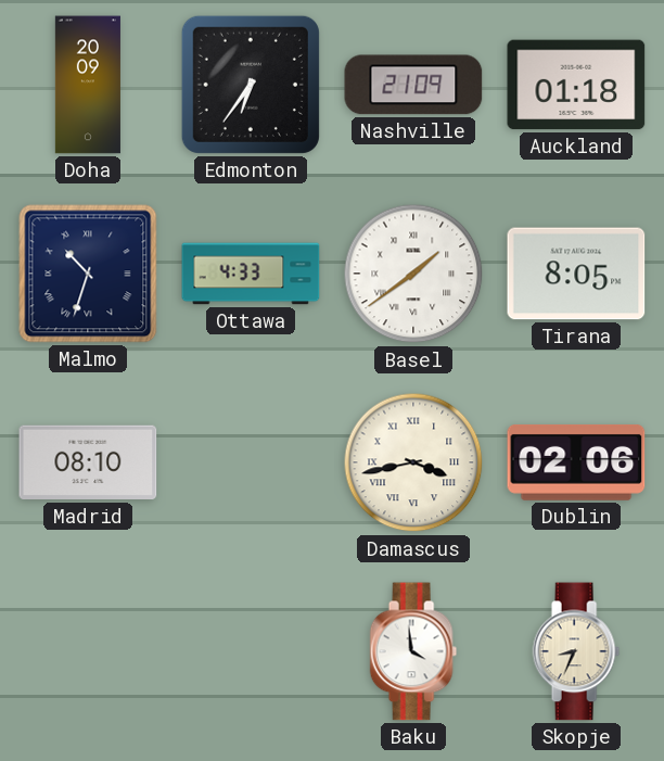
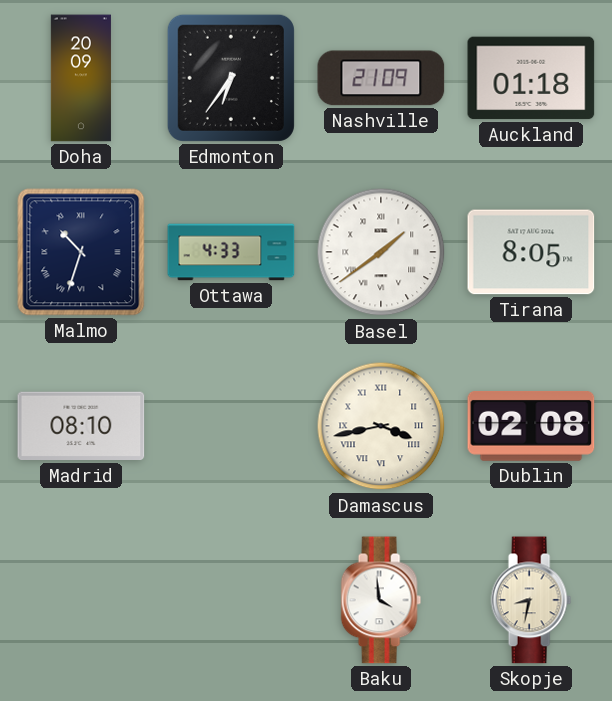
Dublin: 02:06 -> 02:08 (531, 426)
Skopje: 8:34 -> 8:32 (531, 600)
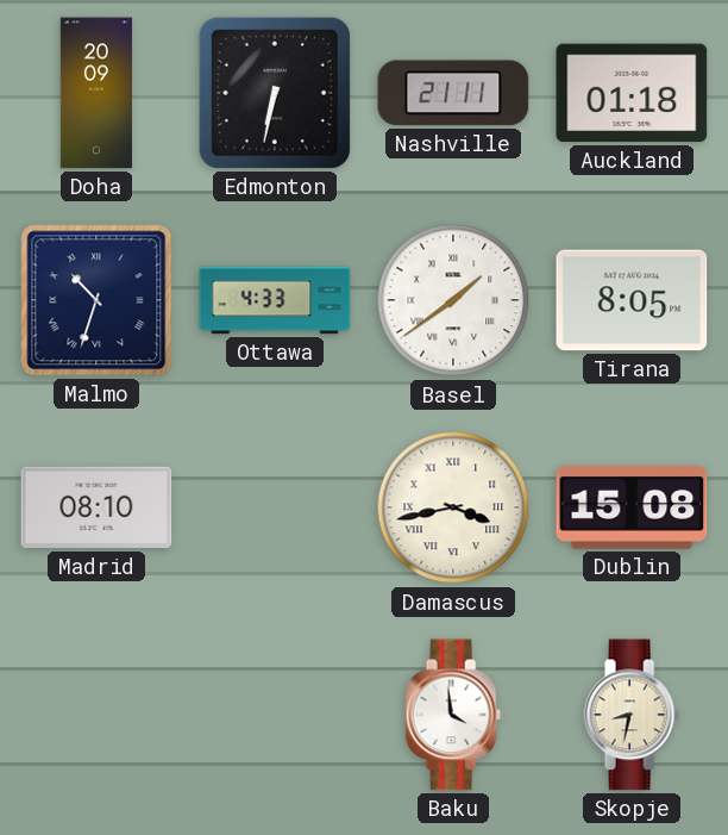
Edmonton: 6:36 -> 6:32 (275, 93)
Nashville: 21:09 -> 21:11 (453, 93)
Dublin: 02:08 -> 15:08 (632, 507)
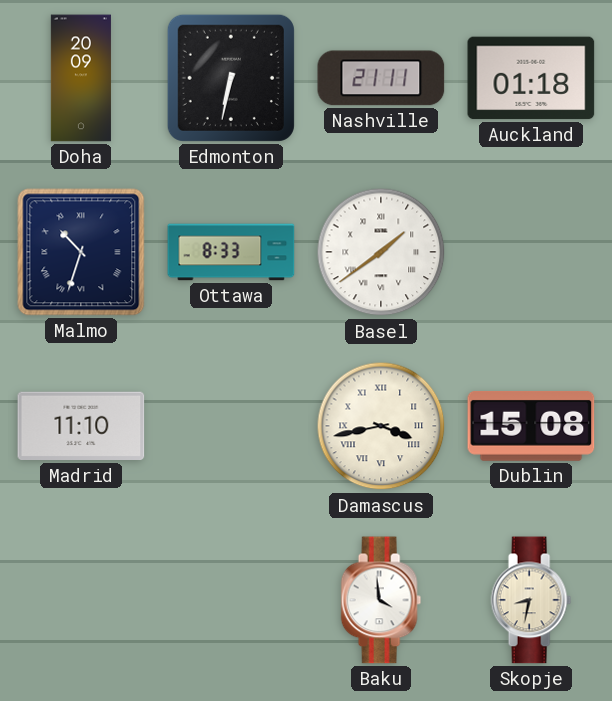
Ottawa: 4:33 -> 8:33 (231, 252)
Tirana: 8:05 -> none (632, 300)
Madrid: 08:10 -> 11:10 (81, 426)
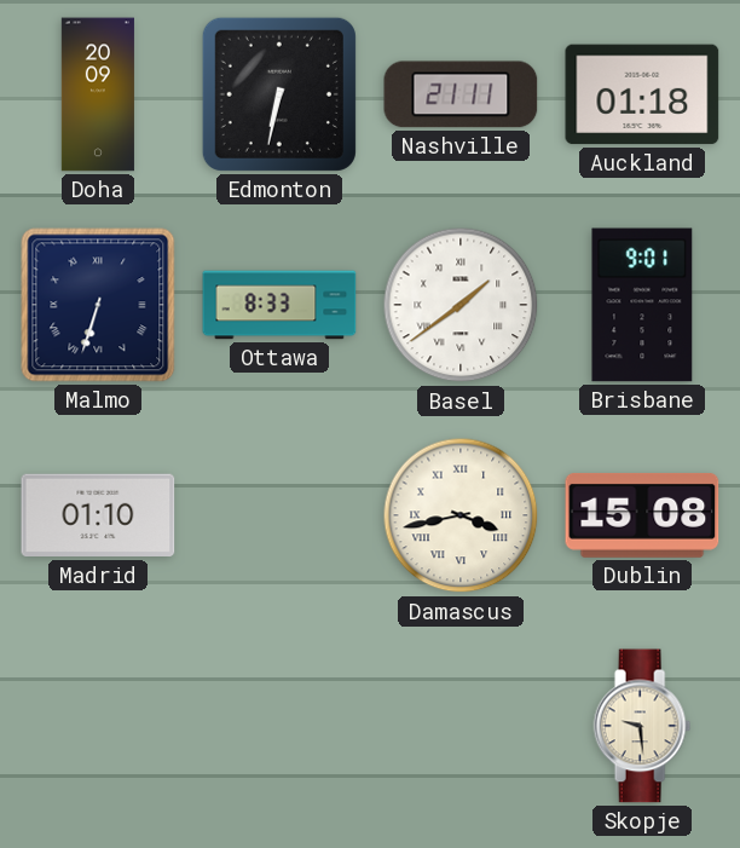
Malmo: 10:33 -> 6:33 (98, 305)
Brisbane: none -> 9:01 (642, 305)
Madrid: 11:10 -> 01:10 (98, 515)
Baku: 3:59 -> none (381, 600)
Skopje: 8:32 -> 9:29 (642, 726)
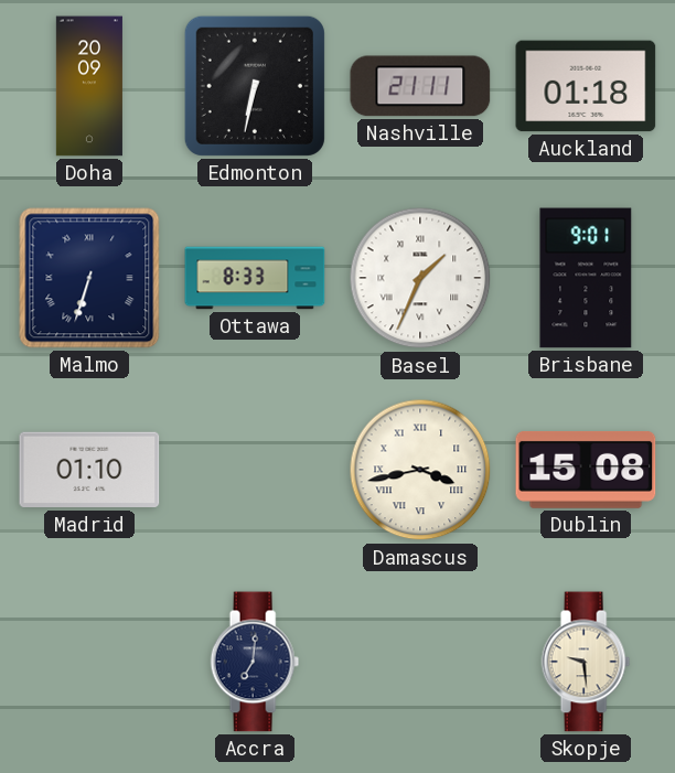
Basel: 1:39 -> 1:34 (420, 278)
Accra: none -> 7:01 (255, 662)
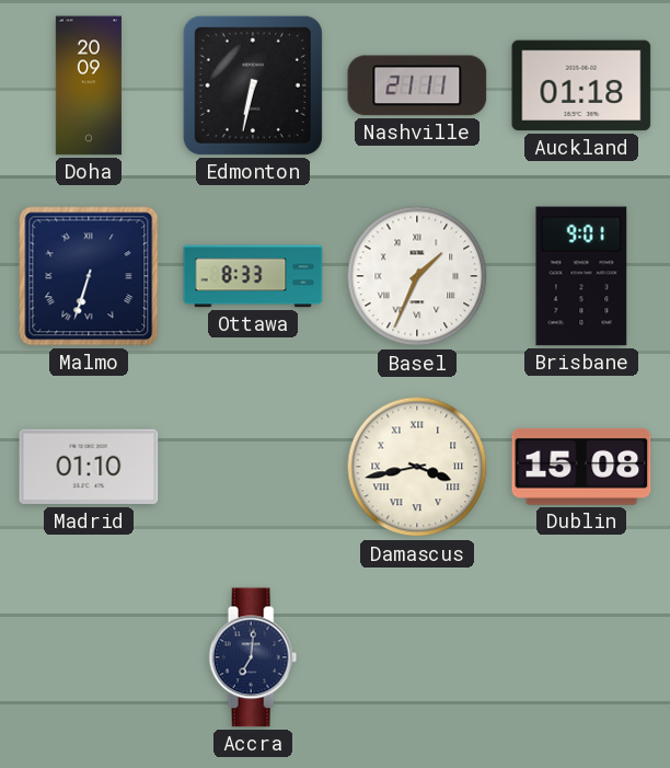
Skopje: 9:29 -> none (586, 662)
